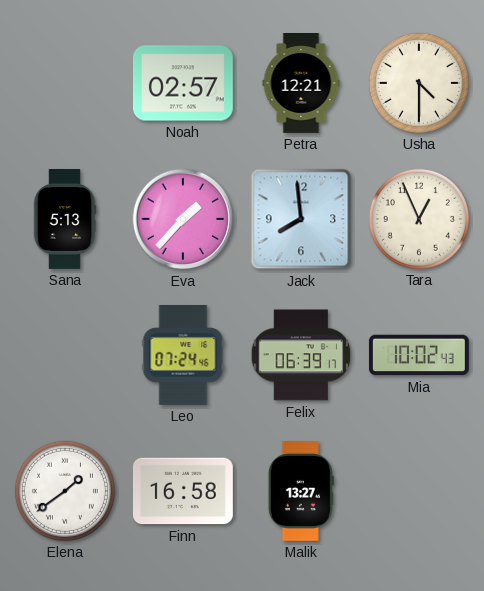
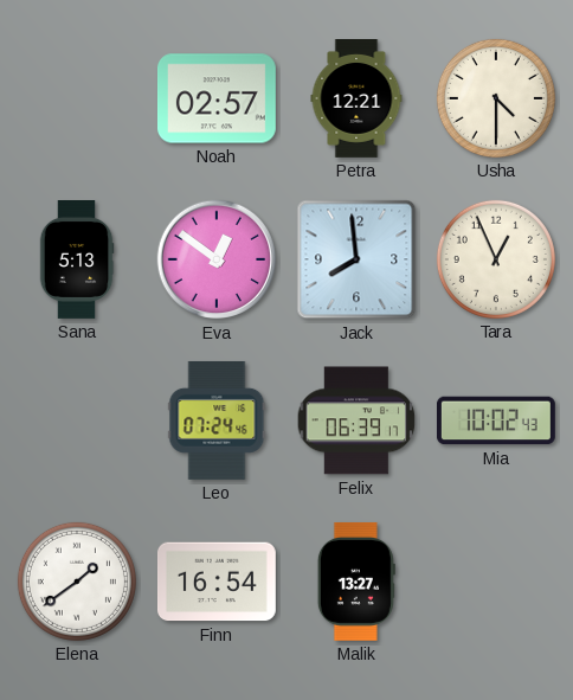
Eva: 1:37 -> 12:51 (217, 259)
Finn: 16:58 -> 16:54 (217, 582)
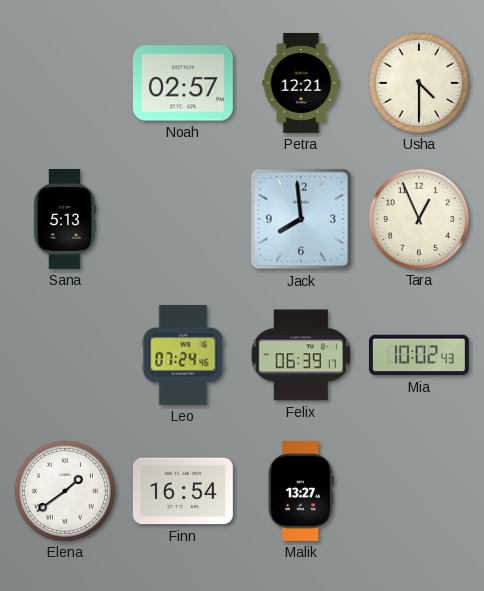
Eva: 12:51 -> none (217, 259)
